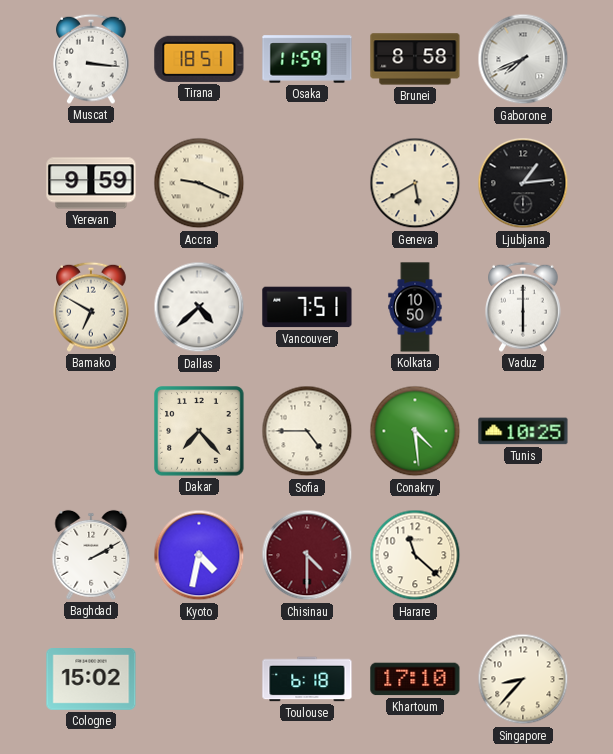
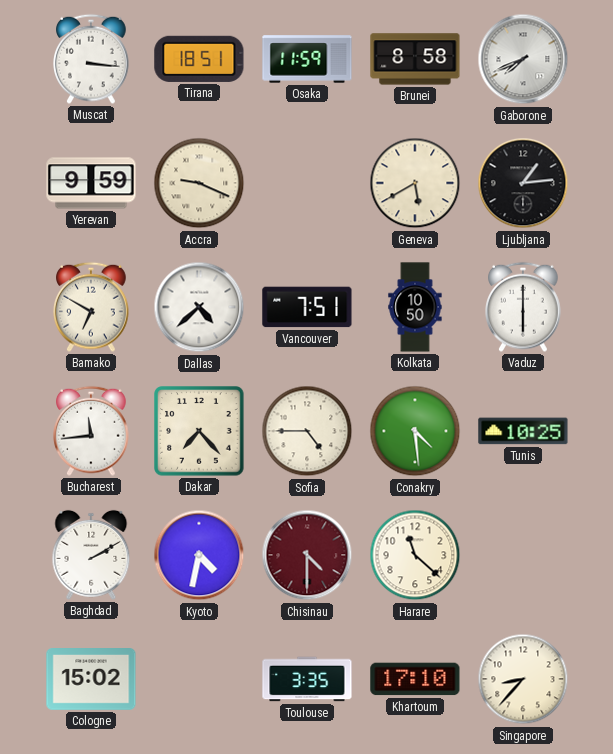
Bucharest: none -> 11:44 (91, 431)
Toulouse: 6:18 -> 3:35 (307, 679)
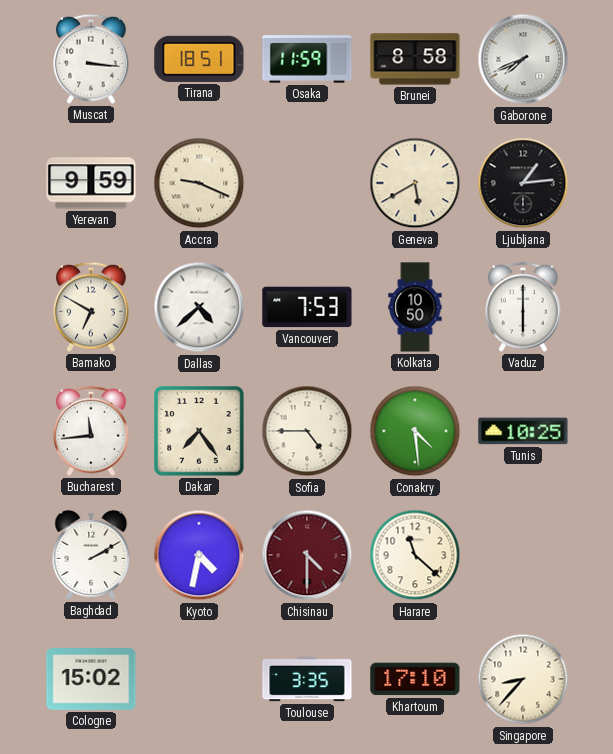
Vancouver: 7:51 -> 7:53 (307, 307)
Dakar: 7:23 -> 7:24 (199, 431)
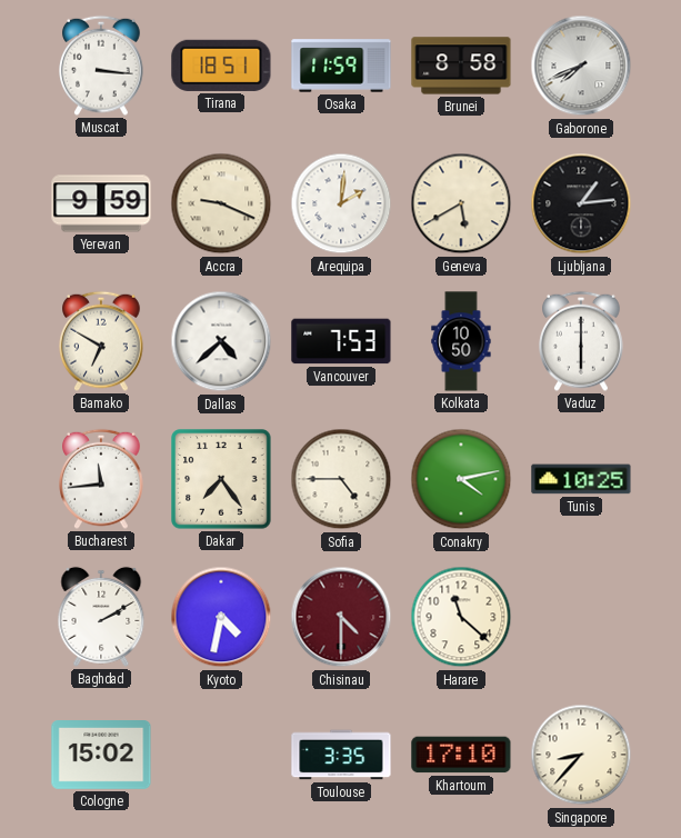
Arequipa: none -> 2:01 (341, 203)
Conakry: 4:29 -> 4:13 (461, 479)
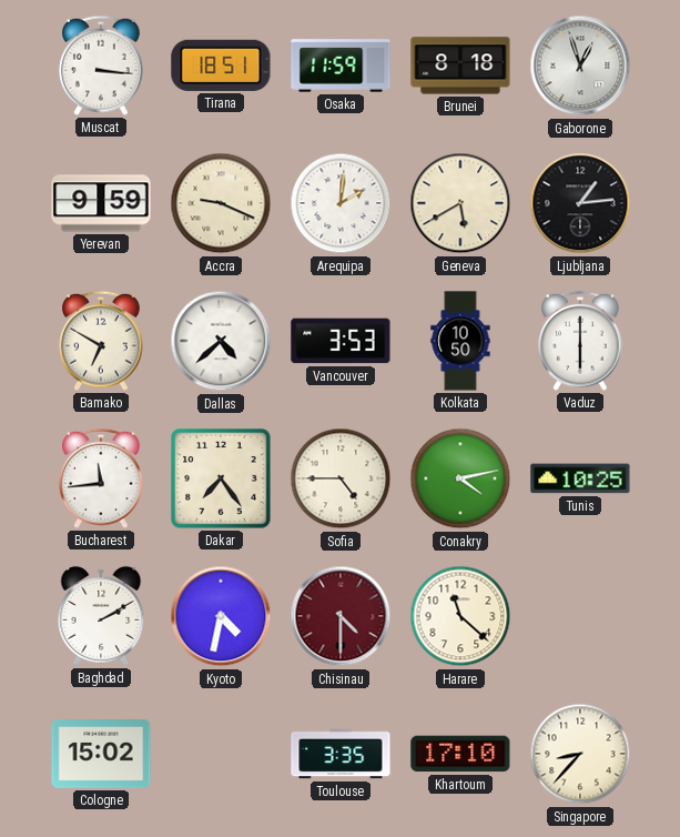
Brunei: 8:58 -> 8:18 (460, 65)
Gaborone: 7:41 -> 12:57 (580, 65)
Vancouver: 7:53 -> 3:53 (341, 341)
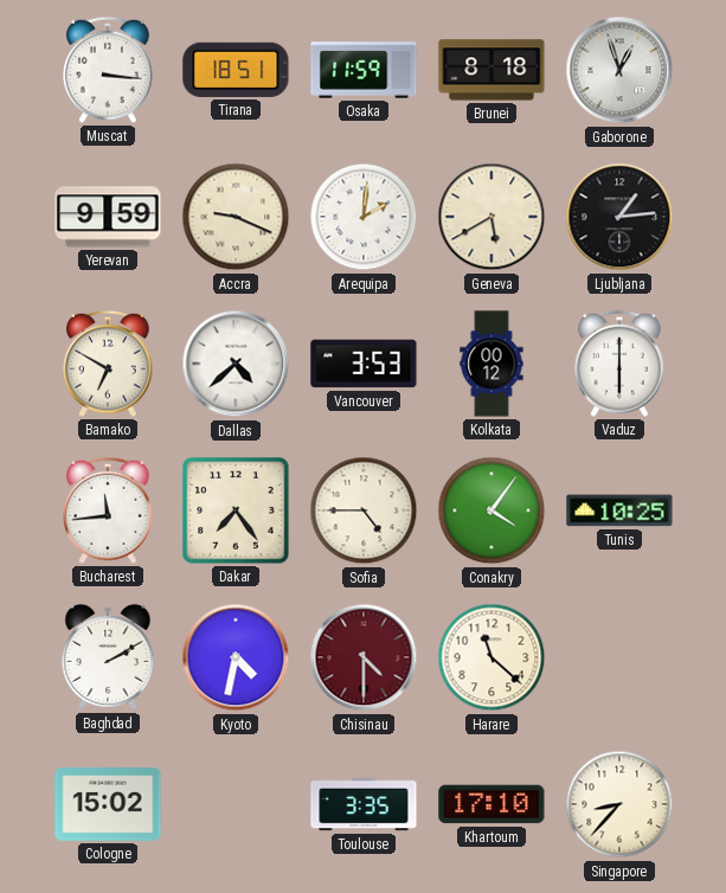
Kolkata: 10:50 -> 00:12 (492, 364)
Conakry: 4:13 -> 4:06 (492, 510)
